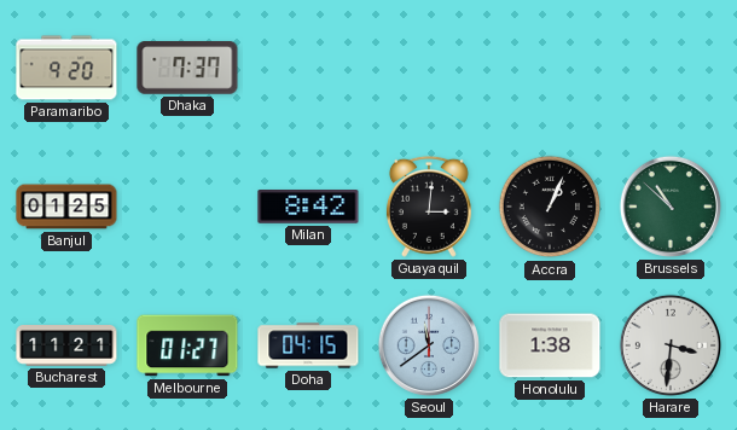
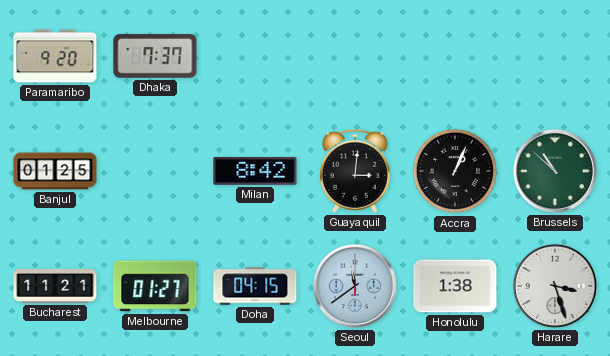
Harare: 3:31 -> 3:27 (555, 286)
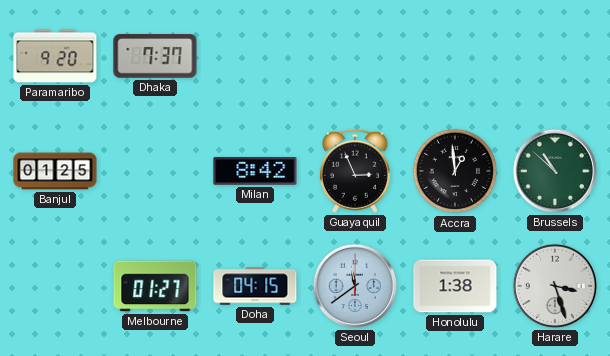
Guayaquil: 3:01 -> 2:56 (355, 171)
Accra: 1:04 -> 12:59 (455, 171)
Bucharest: 11:21 -> none (55, 287)
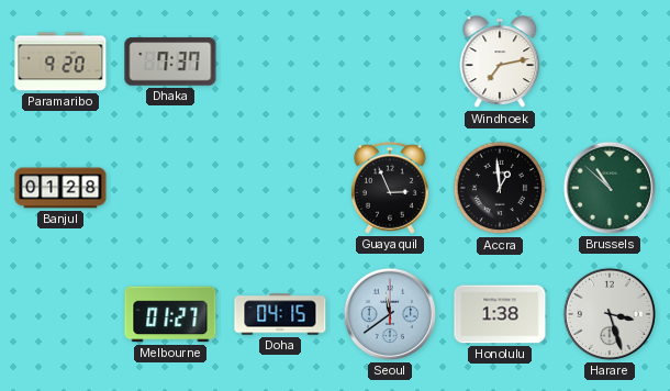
Windhoek: none -> 7:13 (500, 63)
Banjul: 01:25 -> 01:28 (60, 188)
Milan: 8:42 -> none (255, 171)
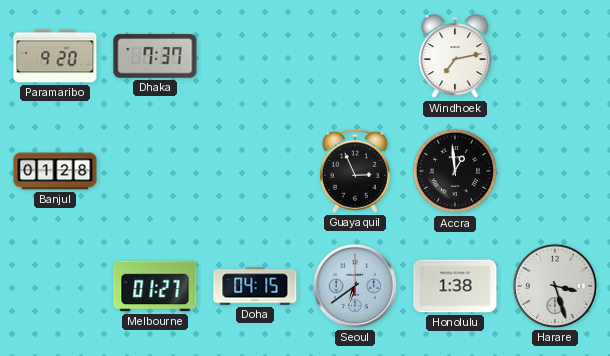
Brussels: 10:52 -> none (610, 188)
Seoul: 11:39 -> 6:39 (355, 286)
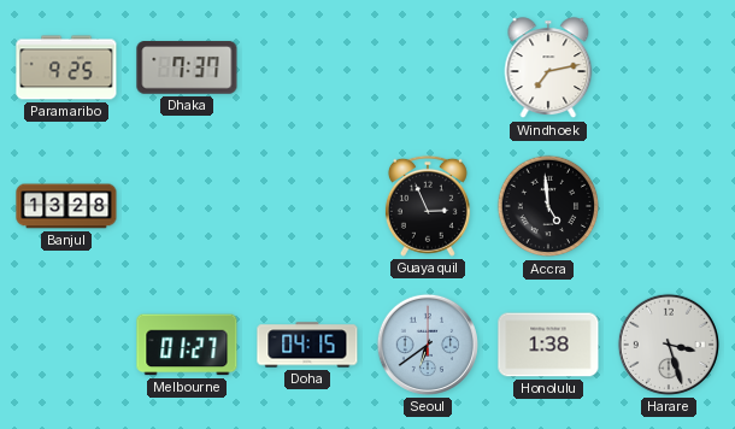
Paramaribo: 9:20 -> 9:25 (66, 67)
Banjul: 01:28 -> 13:28 (66, 206)
Accra: 12:59 -> 4:59 (548, 206)
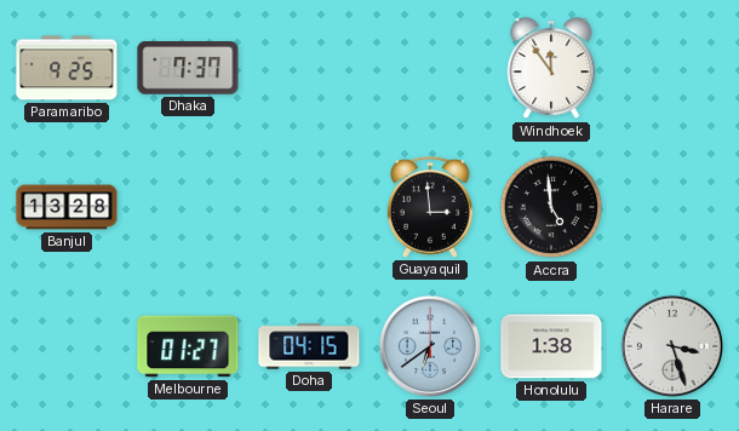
Windhoek: 7:13 -> 11:54 (551, 69)
Guayaquil: 2:56 -> 2:59 (430, 207)
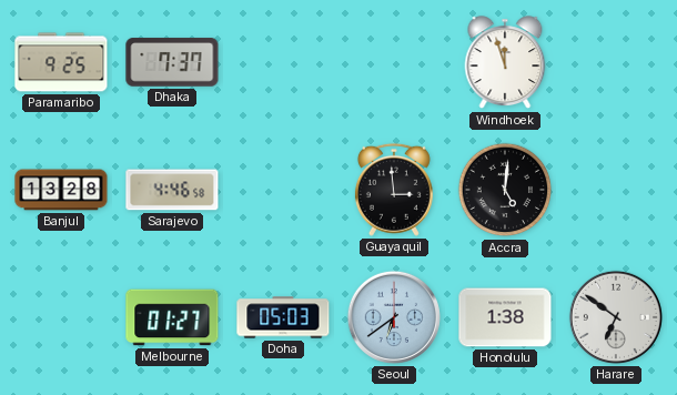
Windhoek: 11:54 -> 11:57 (505, 63)
Sarajevo: none -> 4:46 (172, 190)
Accra: 4:59 -> 5:01 (505, 190)
Doha: 04:15 -> 05:03 (283, 317)
Harare: 3:27 -> 6:51 (616, 317)
